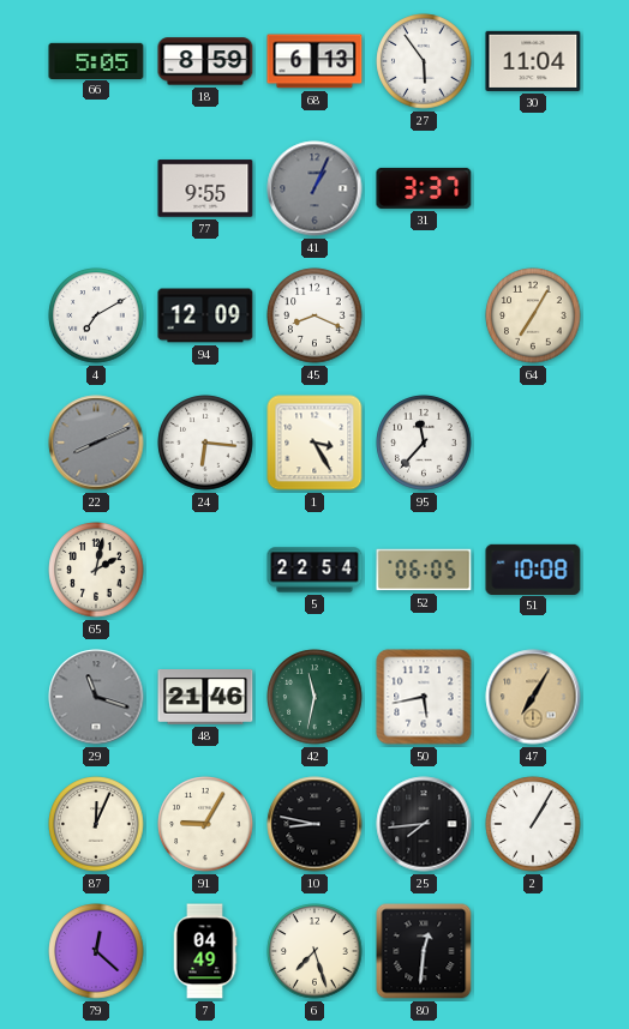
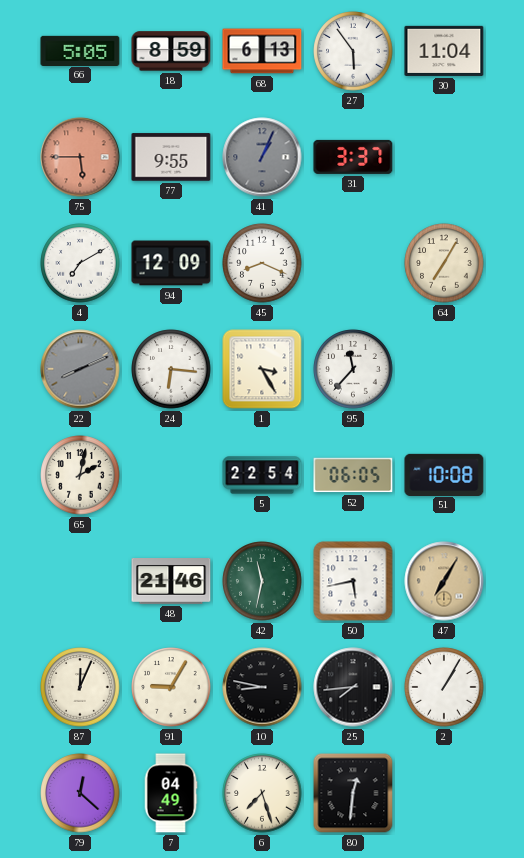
75: none -> 5:45 (80, 157)
29: 11:18 -> none (96, 697)
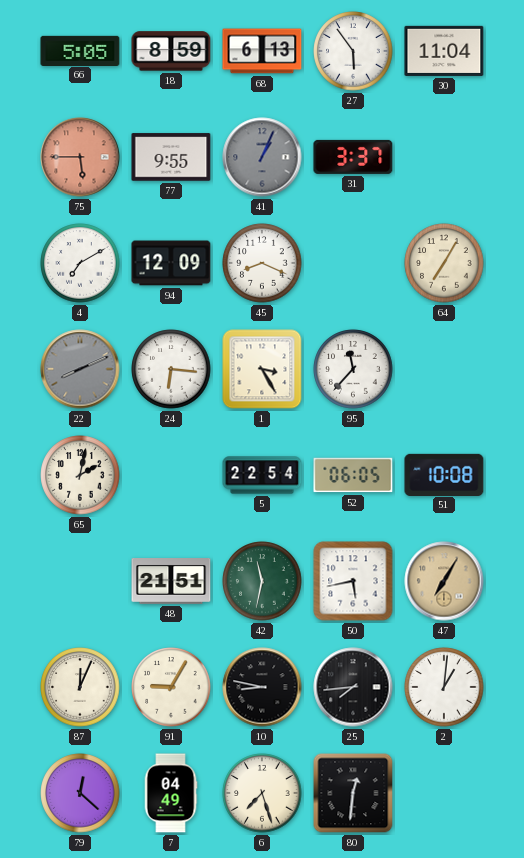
48: 21:46 -> 21:51 (171, 582)
2: 1:05 -> 1:01 (444, 687)
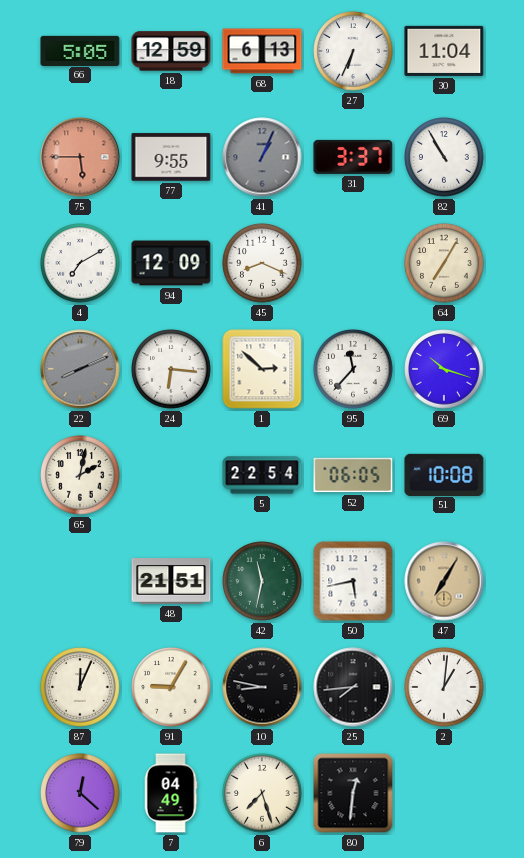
18: 8:59 -> 12:59 (171, 51)
27: 5:54 -> 6:34 (353, 51)
82: none -> 10:55 (444, 157)
1: 3:25 -> 2:52 (262, 369)
69: none -> 10:18 (444, 369)
